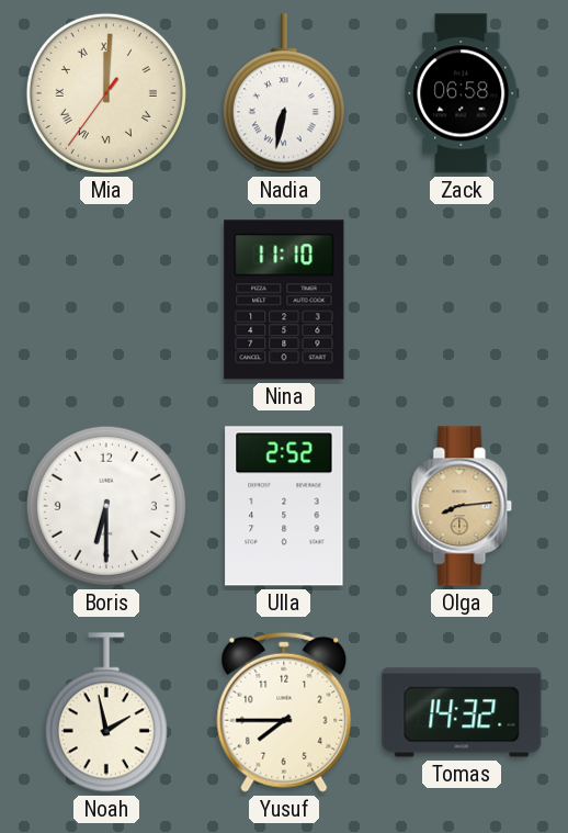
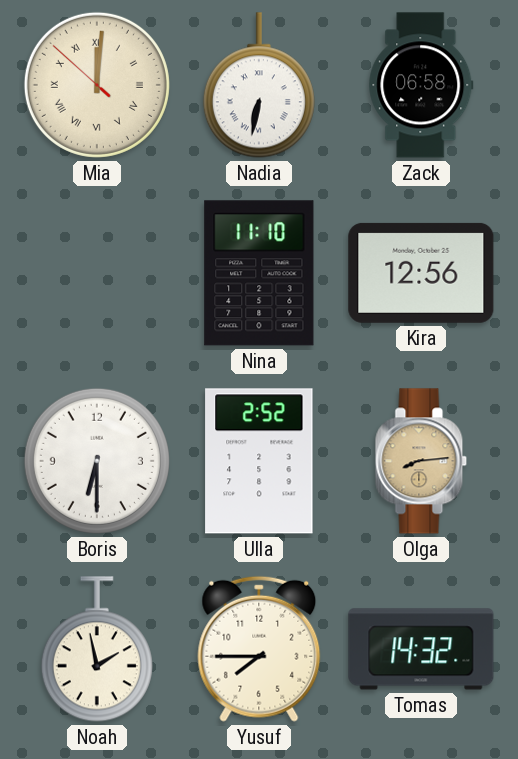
Mia: 12:00:36 -> 12:00:52 (97, 85)
Kira: none -> 12:56 (421, 273)
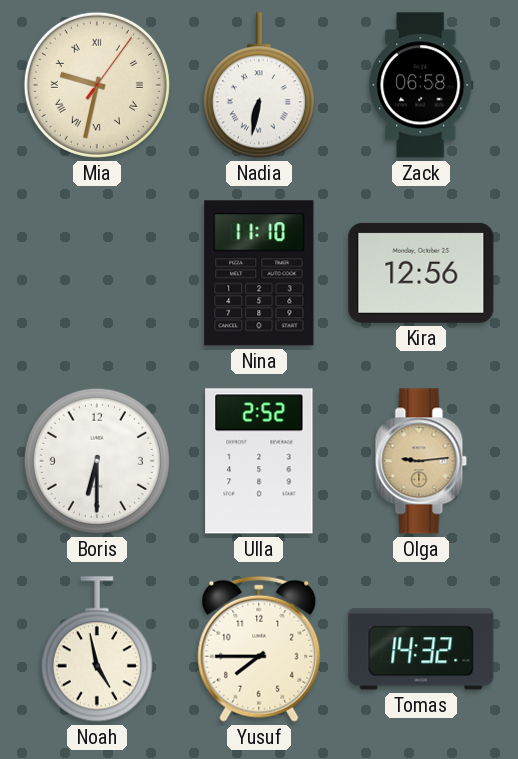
Mia: 12:00 -> 9:32 (97, 85)
Olga: 8:14 -> 9:14 (421, 461)
Noah: 1:58 -> 4:58 (97, 649)
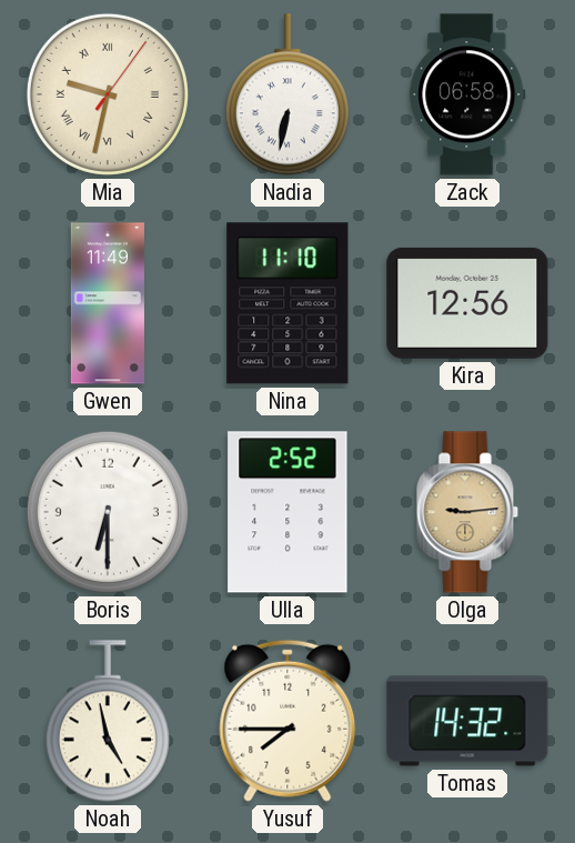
Gwen: none -> 11:49 (108, 303)
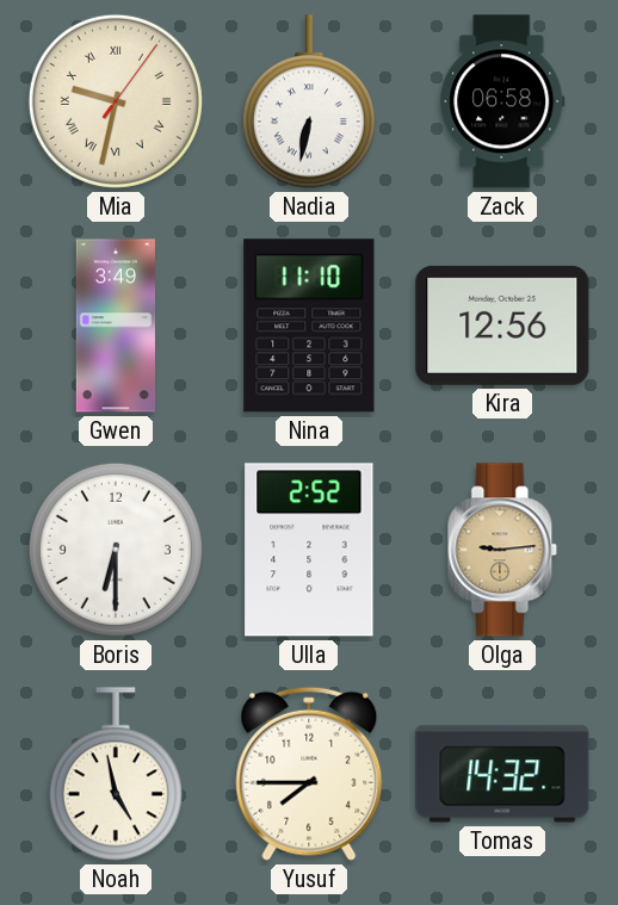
Gwen: 11:49 -> 3:49 (116, 326)
